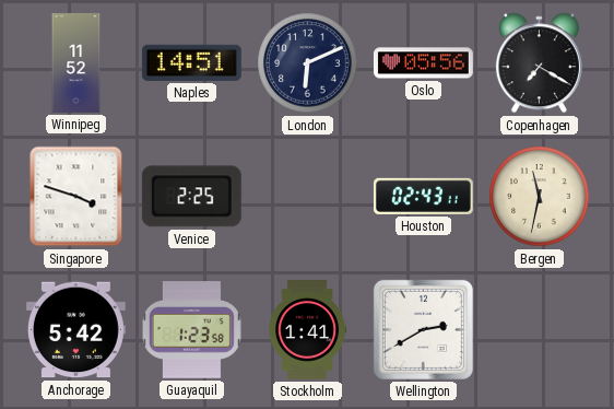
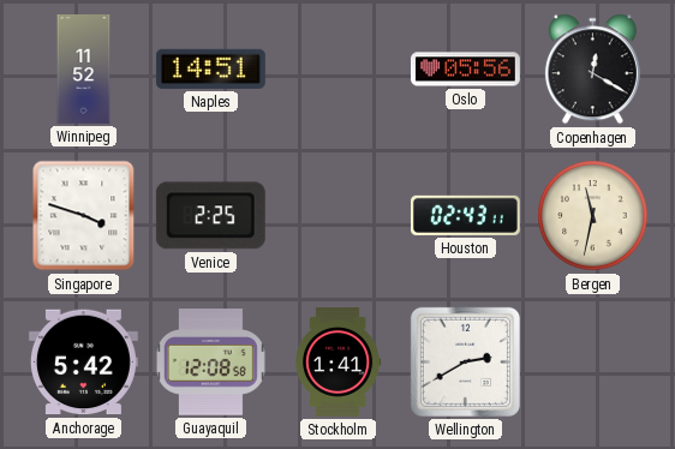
London: 6:11 -> none (308, 63)
Copenhagen: 7:20 -> 12:20 (592, 70)
Guayaquil: 1:23 -> 12:08 (210, 363)
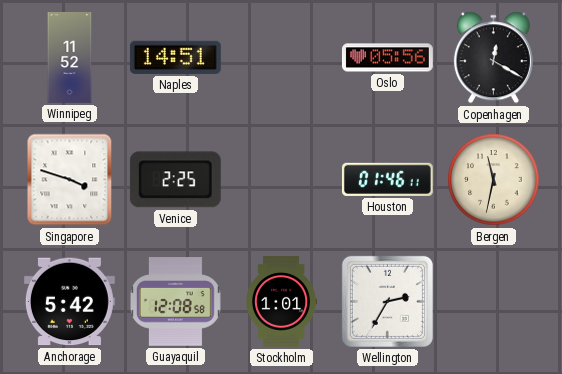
Houston: 02:43 -> 01:46 (387, 179)
Stockholm: 1:41 -> 1:01 (282, 302)
Wellington: 2:40 -> 2:35 (387, 301)
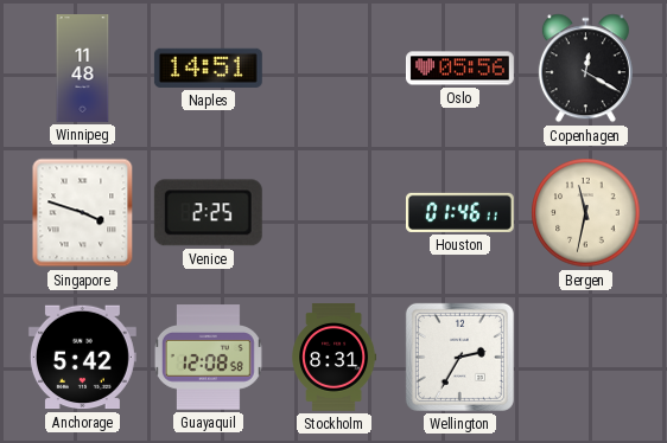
Winnipeg: 11:52 -> 11:48 (83, 69)
Stockholm: 1:01 -> 8:31 (335, 358)
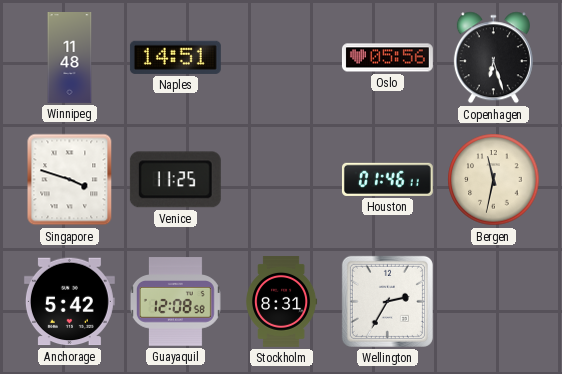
Copenhagen: 12:20 -> 6:27 (493, 58)
Venice: 2:25 -> 11:25 (175, 180)
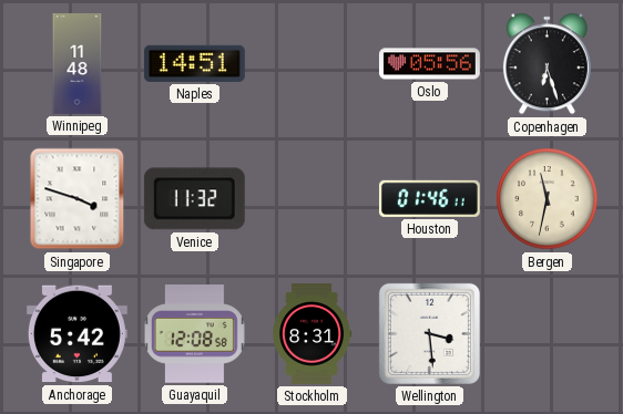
Venice: 11:25 -> 11:32 (194, 199)
Wellington: 2:35 -> 3:29 (429, 333)
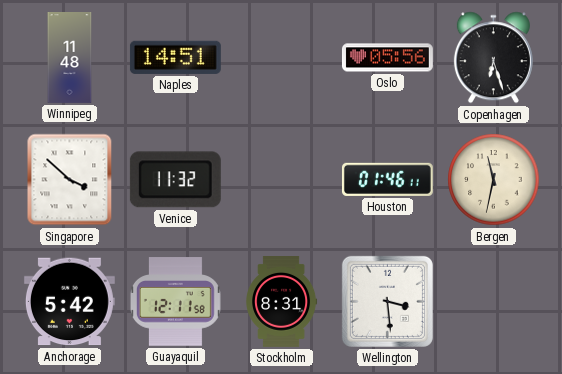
Singapore: 3:48 -> 3:52 (70, 180)
Guayaquil: 12:08 -> 12:11 (175, 302)
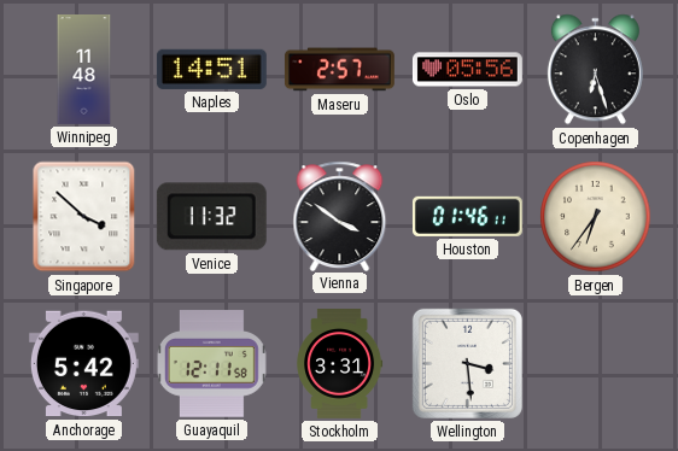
Maseru: none -> 2:57 (339, 70)
Vienna: none -> 3:51 (340, 216)
Bergen: 11:32 -> 6:36 (596, 217)
Stockholm: 8:31 -> 3:31 (340, 364)
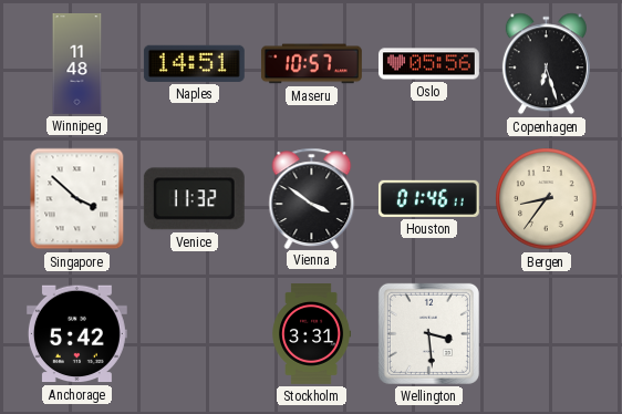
Maseru: 2:57 -> 10:57 (311, 64)
Bergen: 6:36 -> 8:36 (547, 199)
Guayaquil: 12:11 -> none (211, 364)
